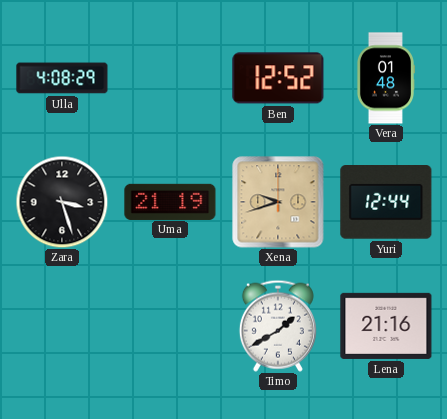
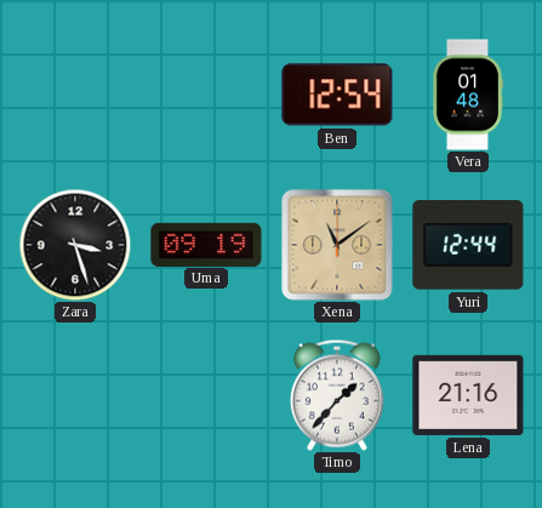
Ulla: 4:08 -> none (62, 78)
Ben: 12:52 -> 12:54 (337, 95)
Uma: 21:19 -> 09:19 (206, 244)
Xena: 9:42 -> 11:09 (337, 245)
Timo: 1:40 -> 1:37 (337, 395)
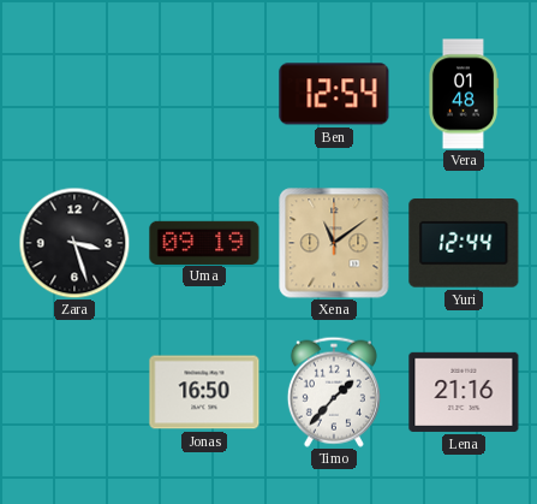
Jonas: none -> 16:50 (204, 392)
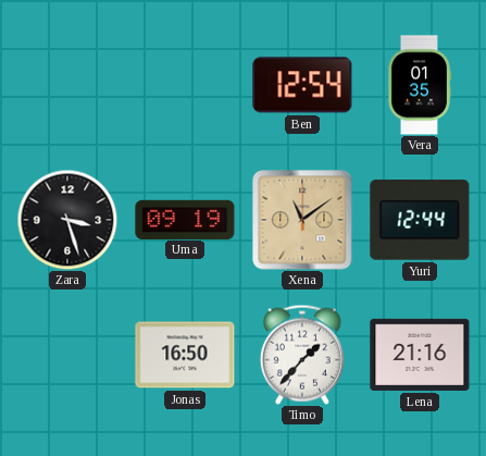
Vera: 01:48 -> 01:35 (419, 85)
